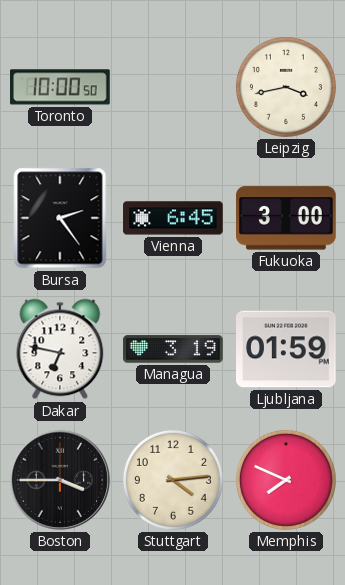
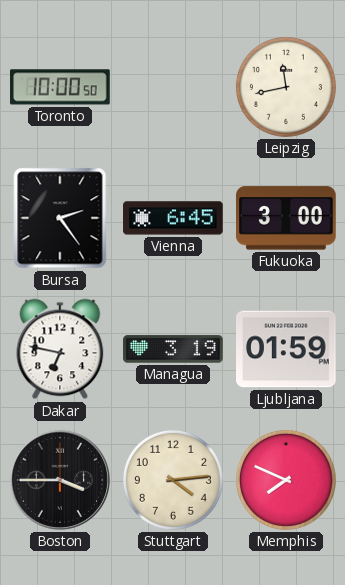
Leipzig: 3:43 -> 11:43 (286, 87)
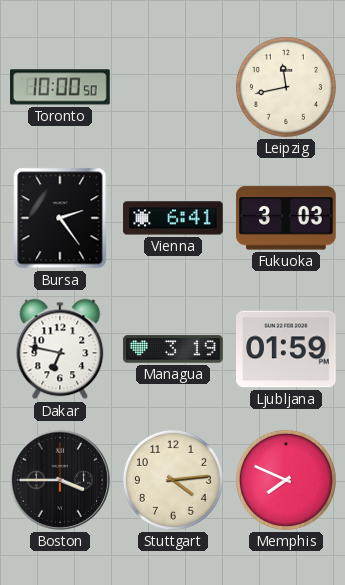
Vienna: 6:45 -> 6:41 (173, 218)
Fukuoka: 3:00 -> 3:03 (287, 218)
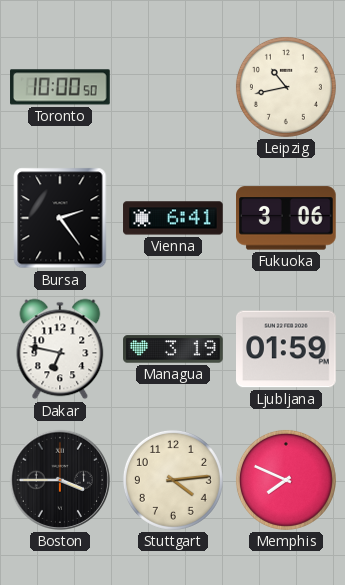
Leipzig: 11:43 -> 10:43 (286, 87)
Fukuoka: 3:03 -> 3:06 (287, 218)
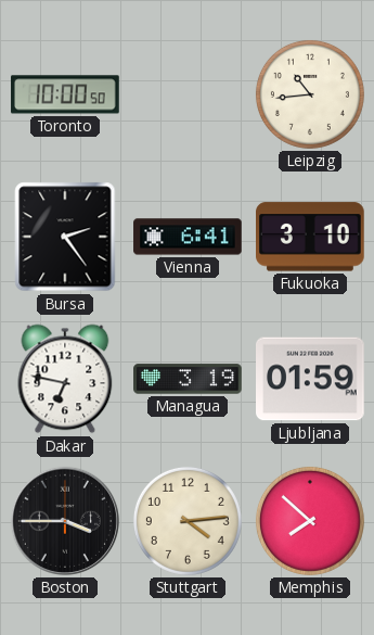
Leipzig: 10:43 -> 10:44 (310, 94)
Fukuoka: 3:06 -> 3:10 (311, 237)
Memphis: 7:49 -> 7:52 (310, 521)
